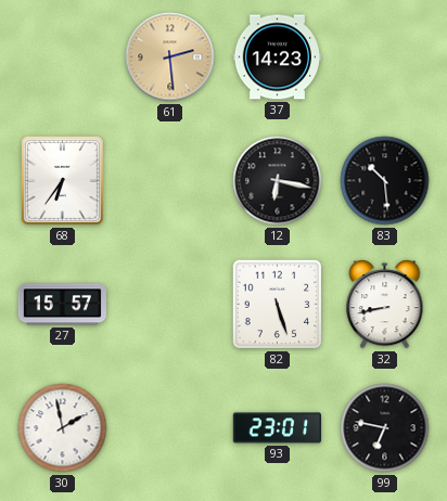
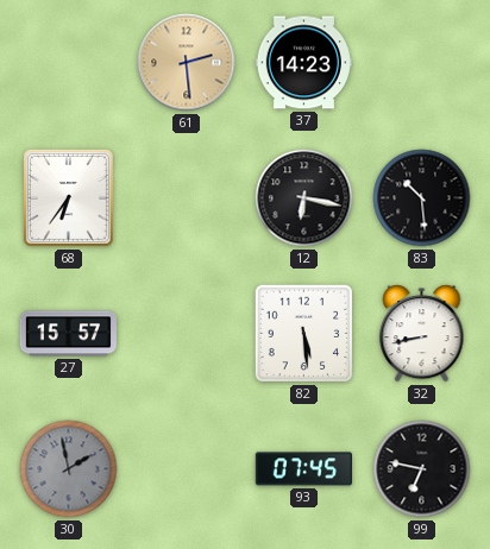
82: 5:27 -> 5:29 (304, 334)
30 dial: white -> grey (69, 469)
93: 23:01 -> 07:45 (303, 469)
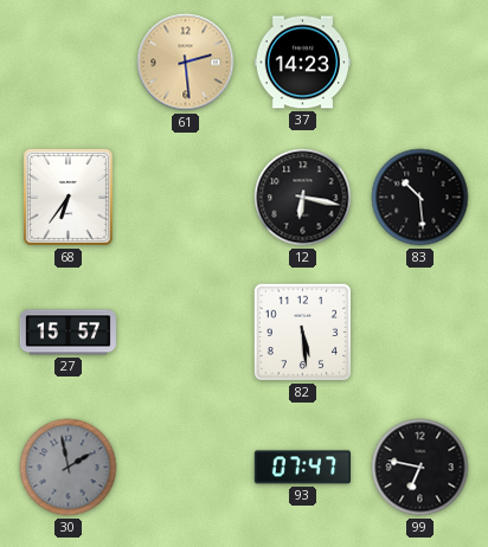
32: 8:43 -> none (422, 334)
93: 07:45 -> 07:47 (302, 468)
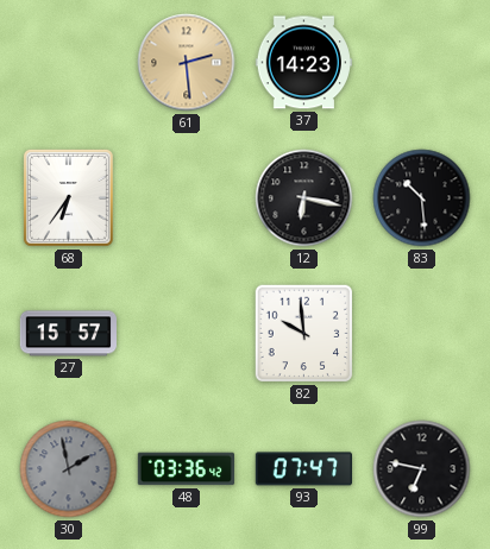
82: 5:29 -> 9:59 (304, 334)
48: none -> 03:36 (186, 469)
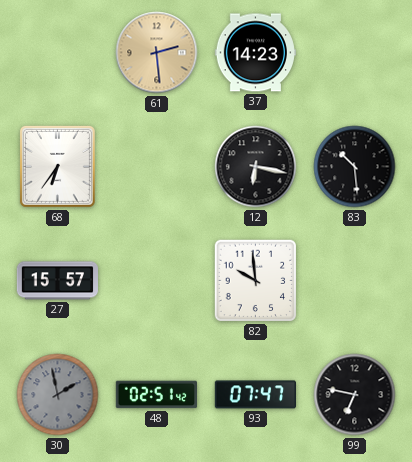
48: 03:36 -> 02:51 (156, 395)
